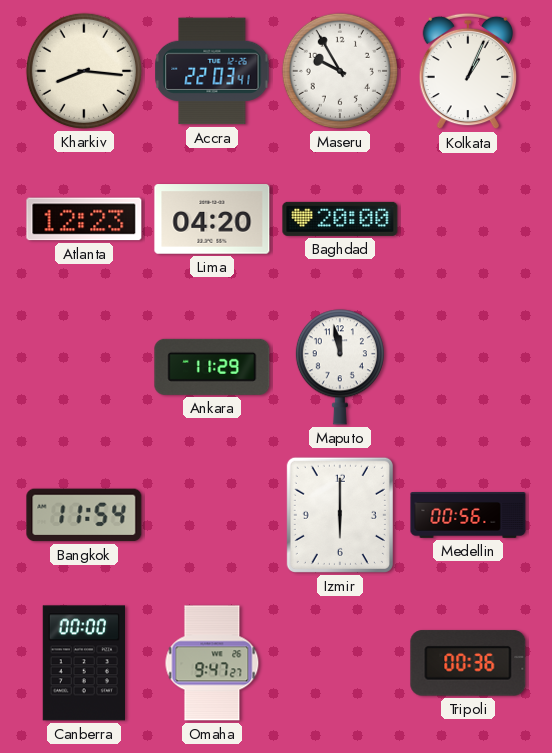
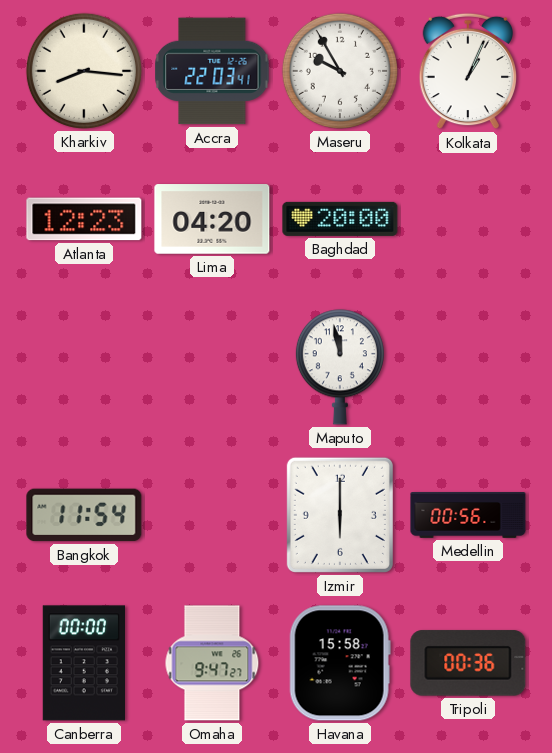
Ankara: 11:29 -> none (212, 367)
Havana: none -> 15:58 (340, 663)
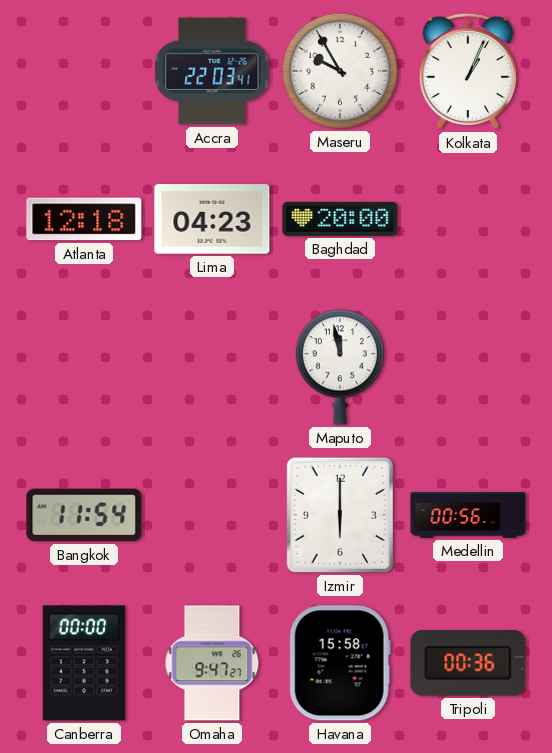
Kharkiv: 8:16 -> none (84, 71)
Atlanta: 12:23 -> 12:18 (84, 219)
Lima: 04:20 -> 04:23 (212, 219)
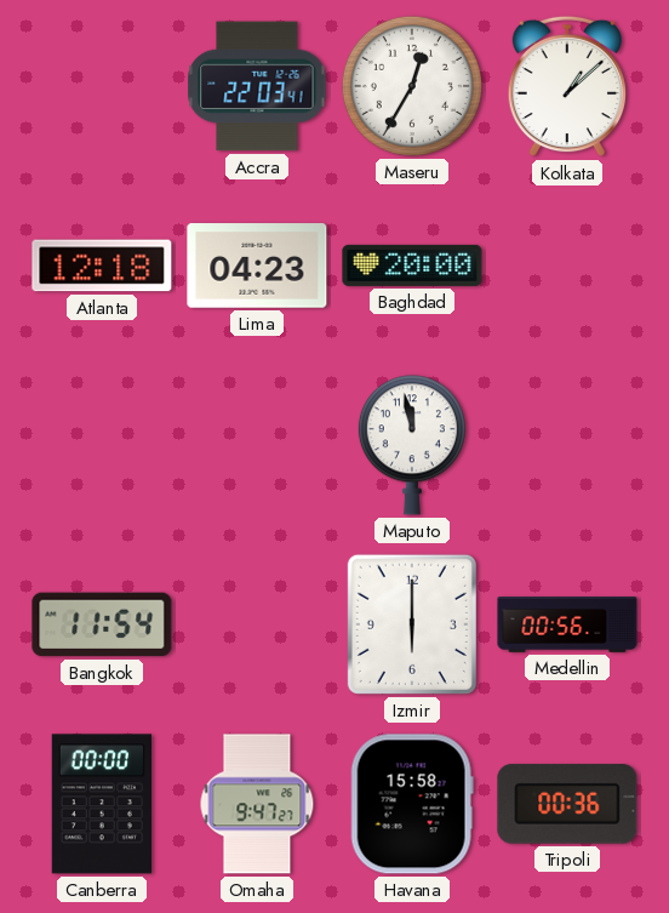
Maseru: 9:55 -> 12:35 (412, 86)
Kolkata: 1:04 -> 1:08 (566, 86)
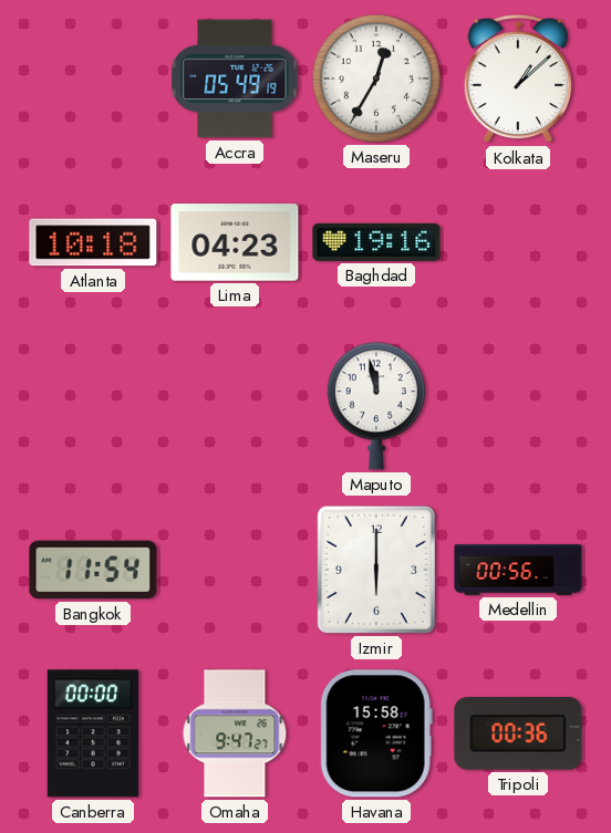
Accra: 22:03 -> 05:49 (235, 79)
Atlanta: 12:18 -> 10:18 (93, 242)
Baghdad: 20:00 -> 19:16 (376, 242)
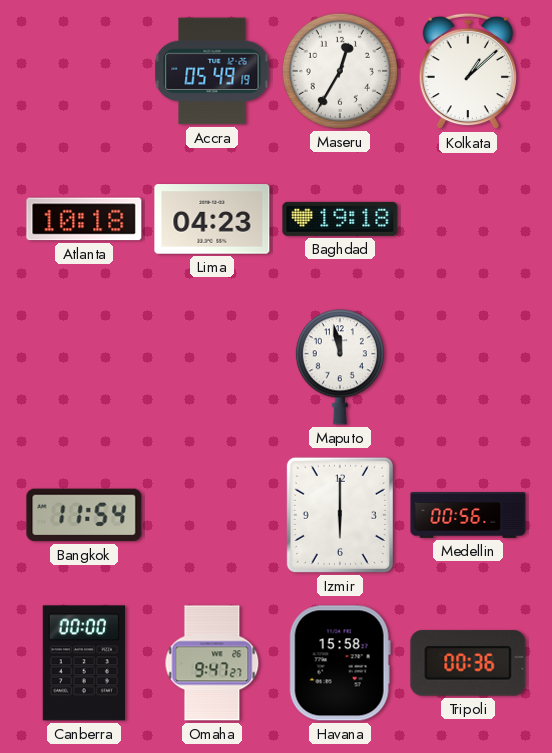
Baghdad: 19:16 -> 19:18 (340, 219)
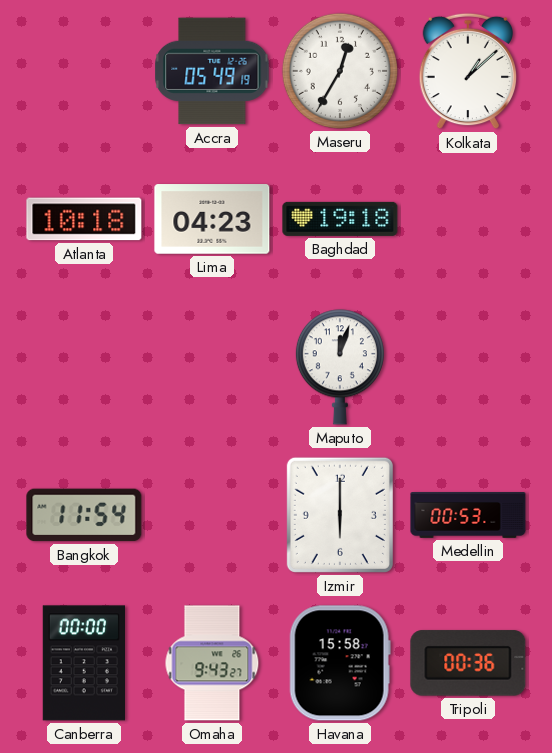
Maputo: 11:58 -> 12:03 (340, 367)
Medellin: 00:56 -> 00:53 (468, 516)
Omaha: 9:47 -> 9:43 (212, 663)
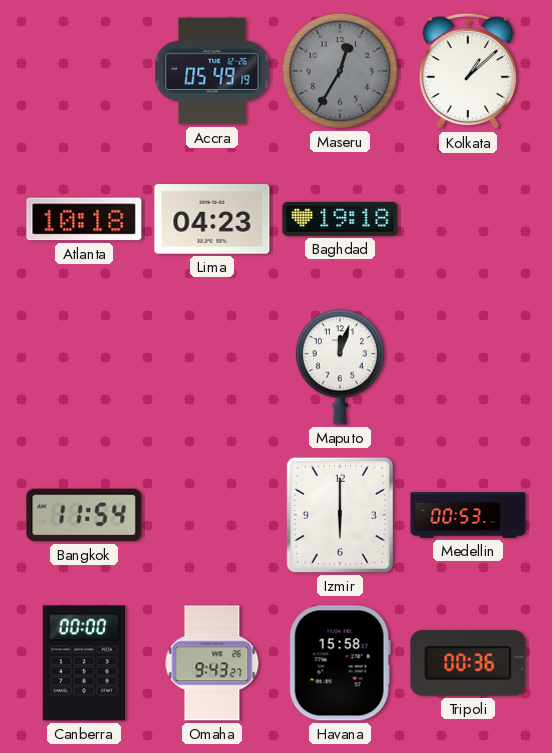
Maseru dial: white -> grey (340, 71)
